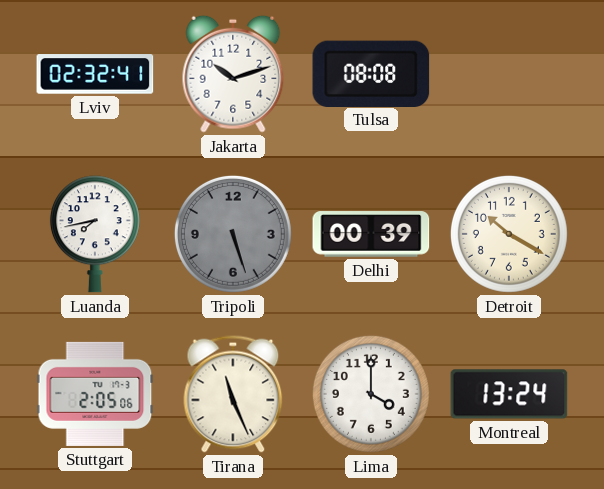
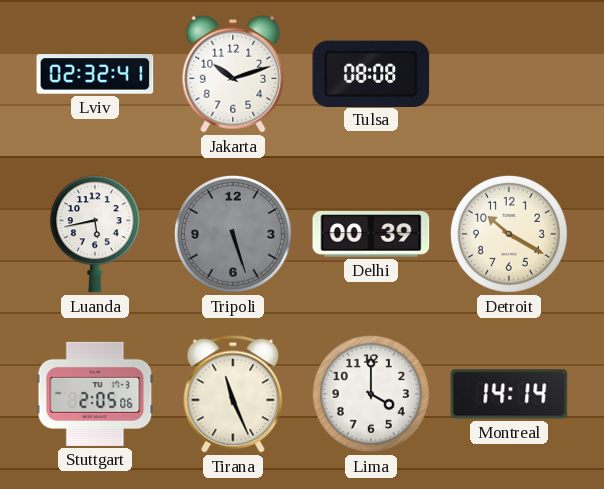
Luanda: 7:43 -> 5:43 (95, 234)
Montreal: 13:24 -> 14:14 (509, 394)
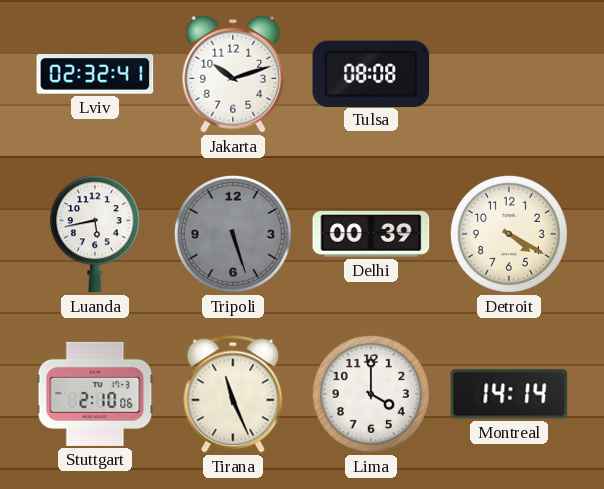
Detroit: 10:20 -> 4:20 (509, 234)
Stuttgart: 2:05 -> 2:10 (95, 394)
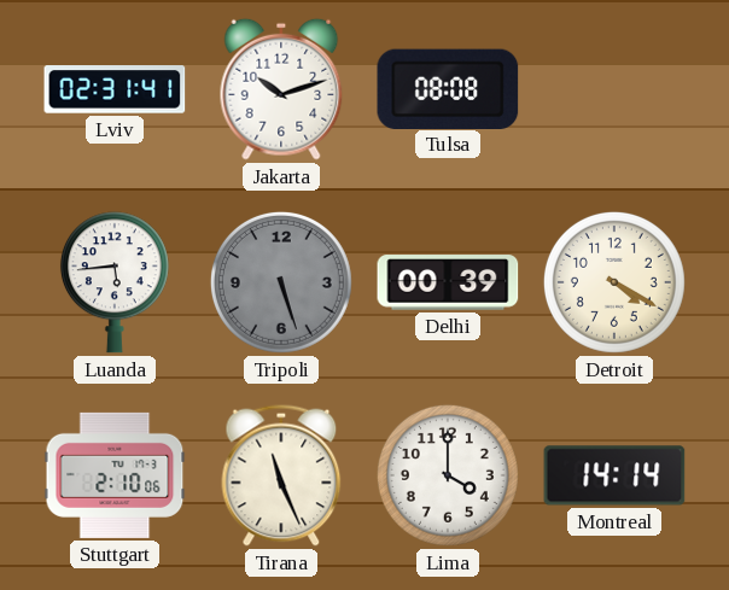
Lviv: 02:32 -> 02:31 (115, 89)
Luanda: 5:43 -> 5:44 (115, 282)
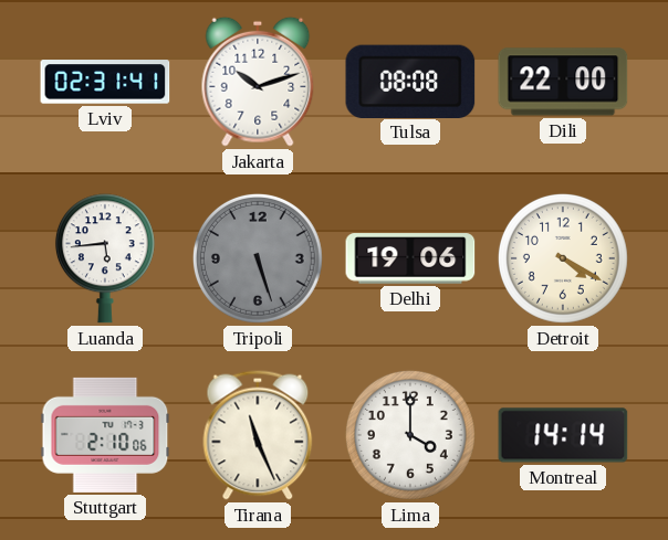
Dili: none -> 22:00 (563, 82)
Delhi: 00:39 -> 19:06 (410, 258)
